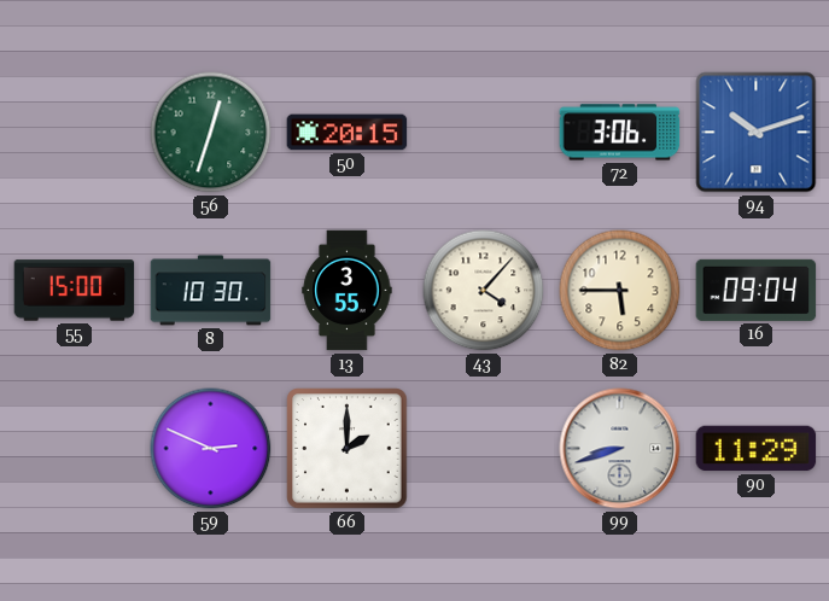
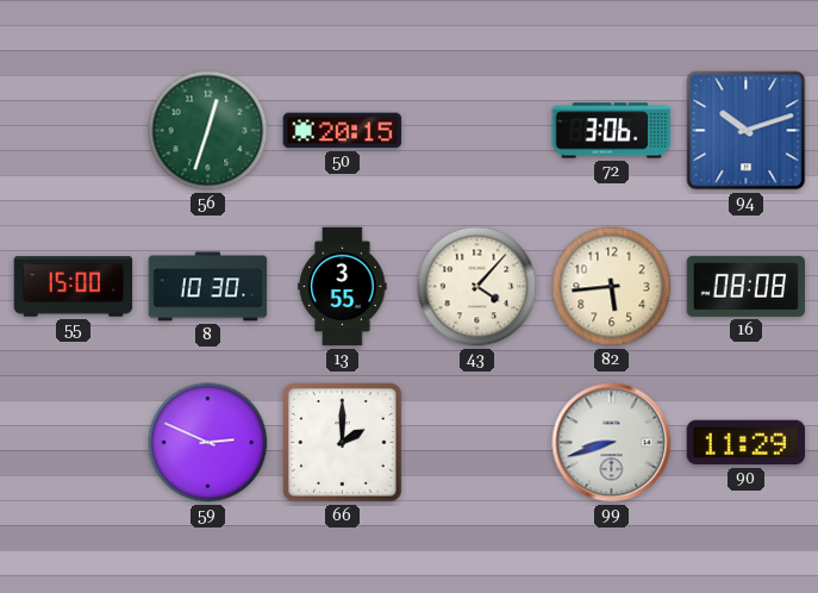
82: 5:45 -> 5:44 (612, 287)
16: 09:04 -> 08:08 (747, 286)
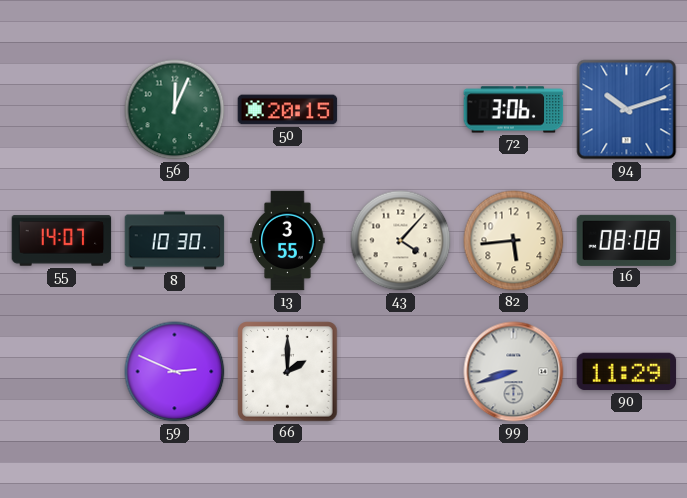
56: 12:33 -> 12:04 (175, 110)
55: 15:00 -> 14:07 (62, 241)
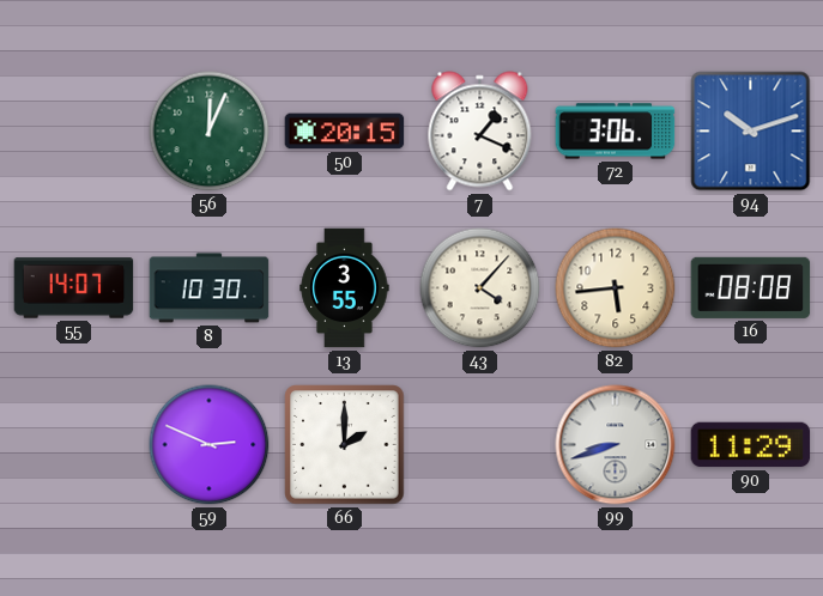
7: none -> 1:19 (480, 132)
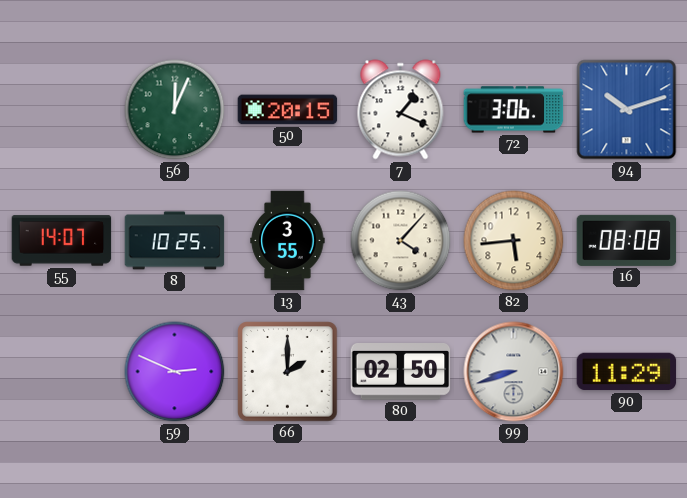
8: 10:30 -> 10:25 (175, 241)
80: none -> 02:50 (401, 372)
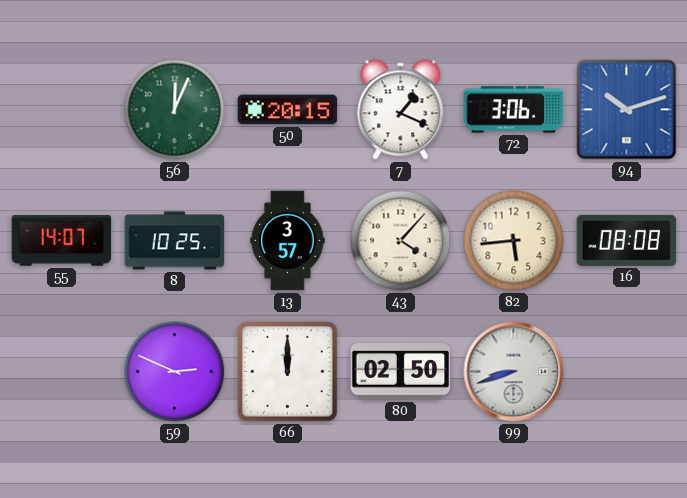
13: 3:55 -> 3:57 (288, 241)
66: 2:00 -> 12:00 (288, 372)
90: 11:29 -> none (627, 372)
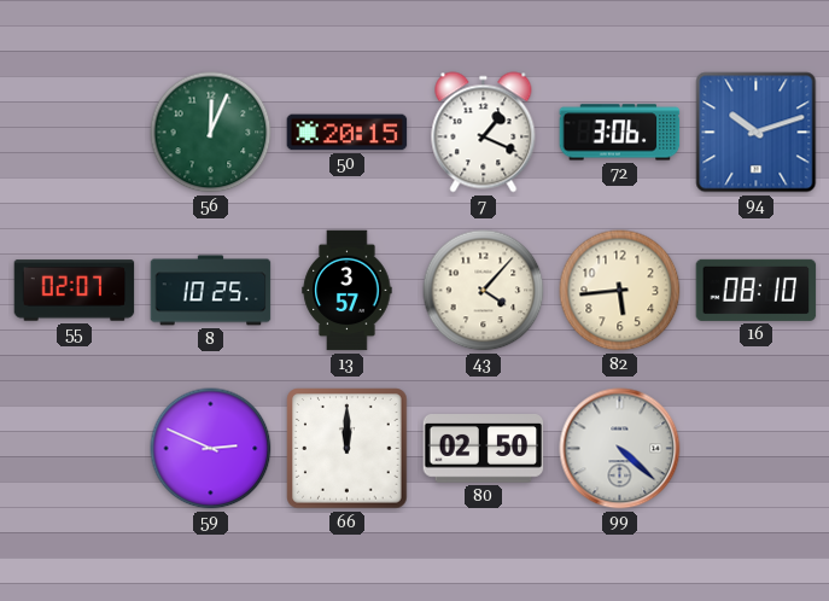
55: 14:07 -> 02:07 (75, 291)
16: 08:08 -> 08:10 (757, 290)
99: 8:42 -> 4:22 (620, 449)
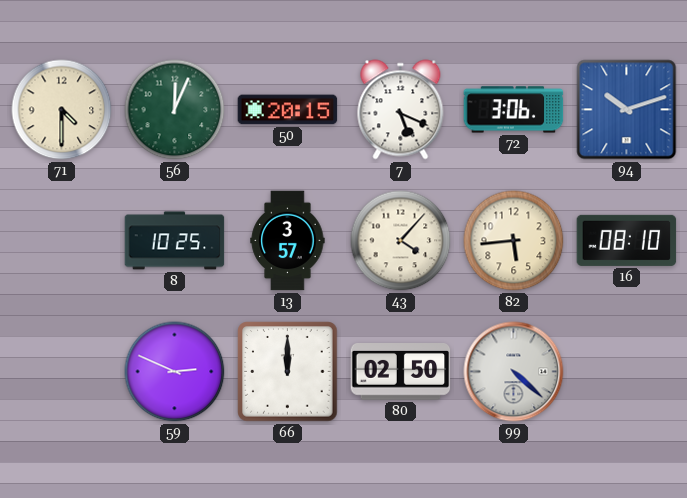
71: none -> 4:30 (62, 110)
7: 1:19 -> 5:19 (401, 110)
55: 02:07 -> none (75, 291)
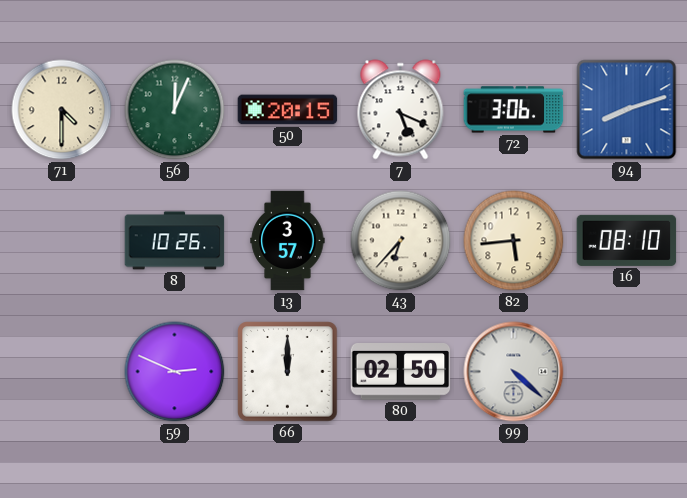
94: 10:12 -> 8:12 (627, 110)
8: 10:25 -> 10:26 (175, 241)
43: 4:07 -> 6:37 (401, 241)
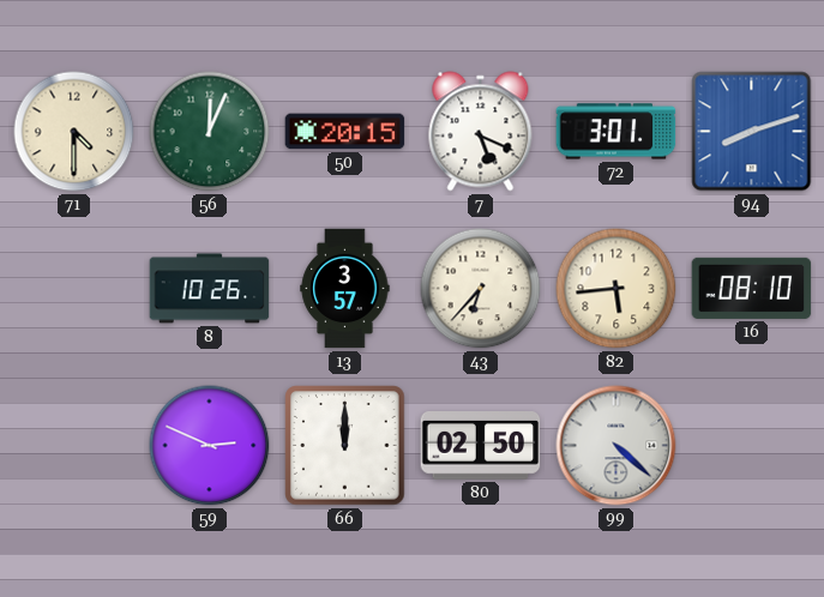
72: 3:06 -> 3:01 (617, 132)
